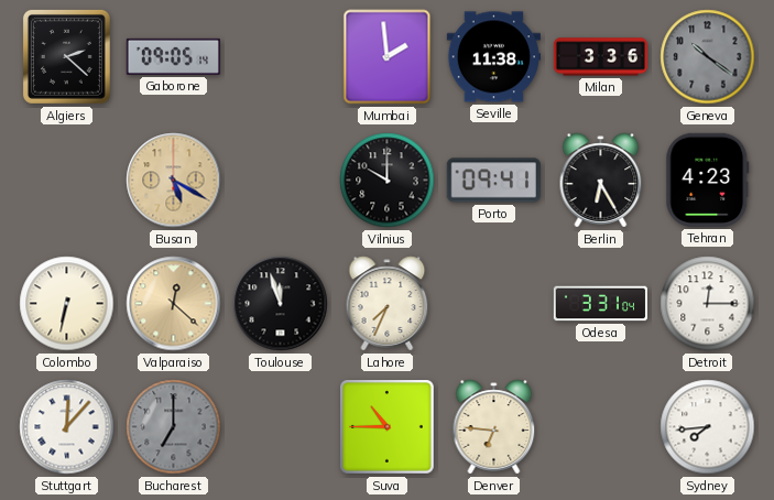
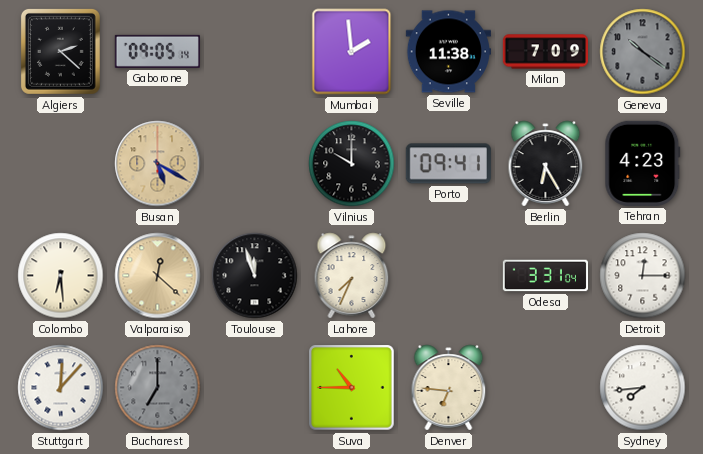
Milan: 3:36 -> 7:09 (545, 52)
Colombo: 6:32 -> 6:29 (61, 276)
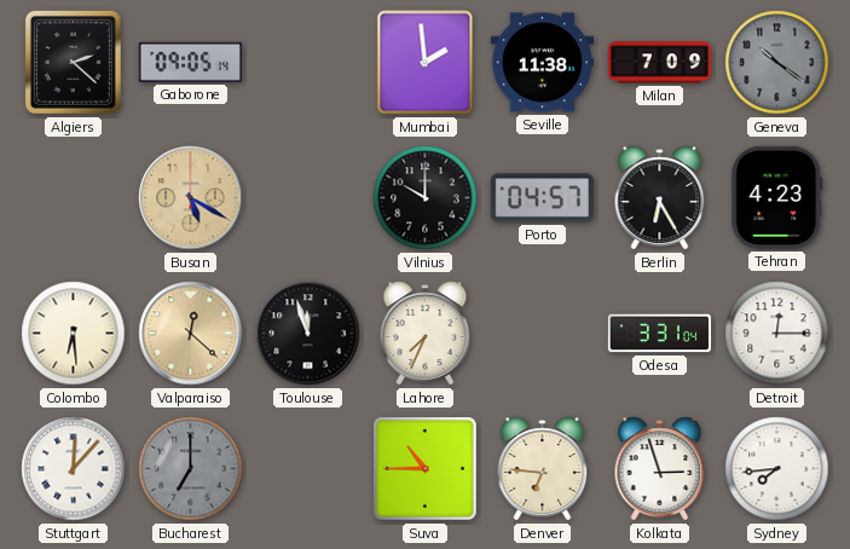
Porto: 09:41 -> 04:57 (542, 198)
Kolkata: none -> 2:57 (660, 469)
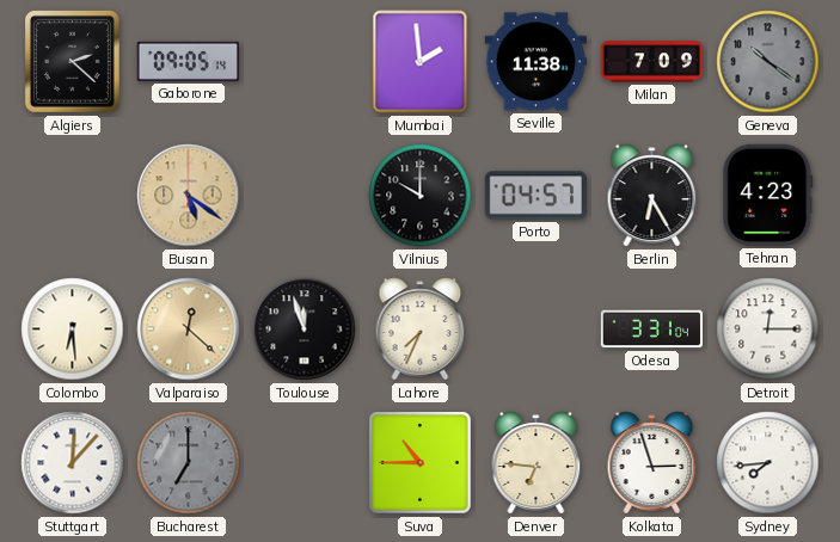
Busan: 5:20 -> 5:21 (189, 196)
